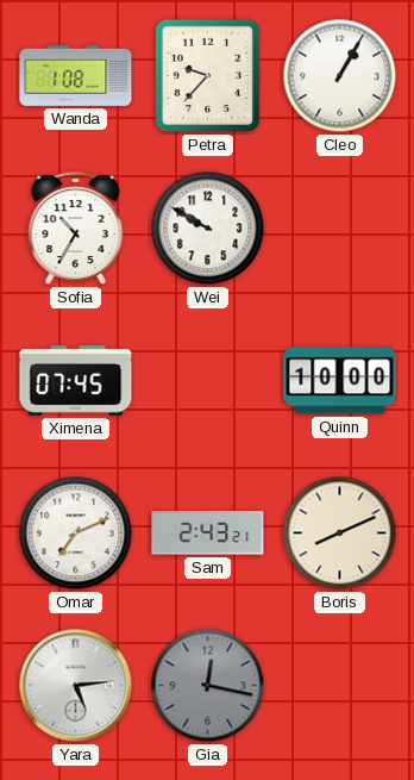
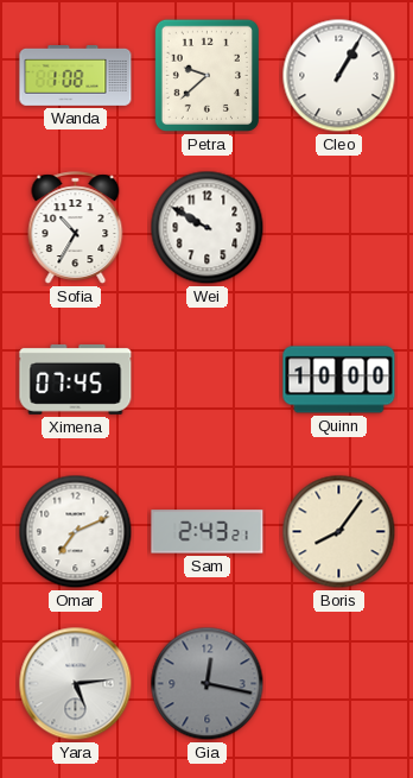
Petra: 9:37 -> 9:38 (206, 75)
Boris: 8:11 -> 8:06 (339, 532)
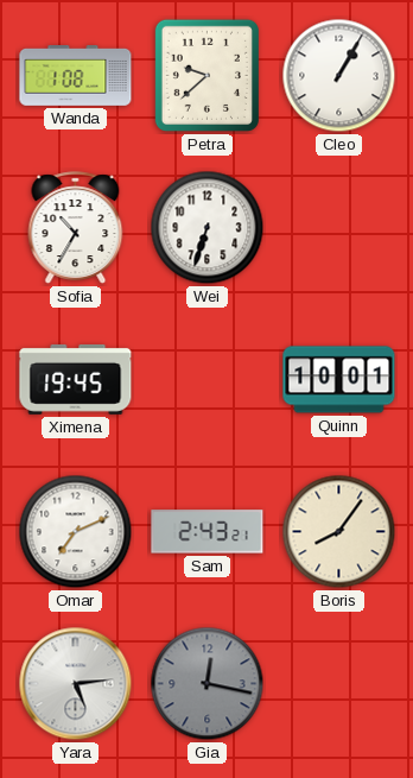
Wei: 9:50 -> 6:33 (208, 228)
Ximena: 07:45 -> 19:45 (76, 379)
Quinn: 10:00 -> 10:01 (339, 380)
